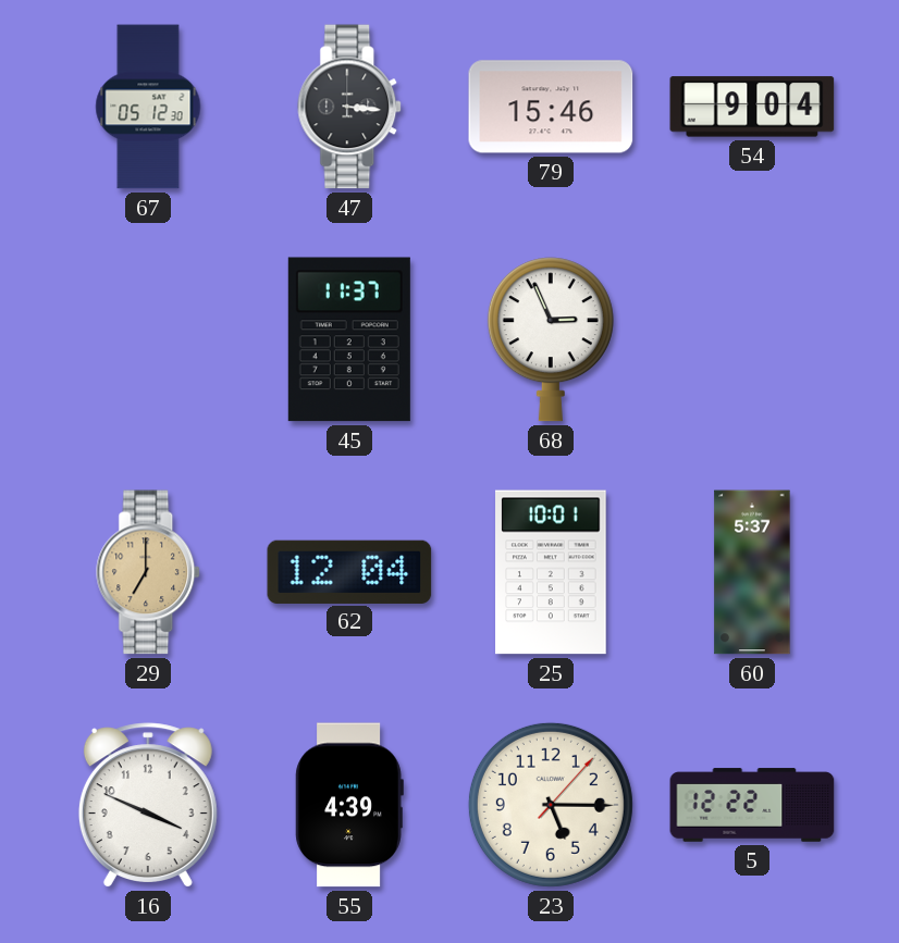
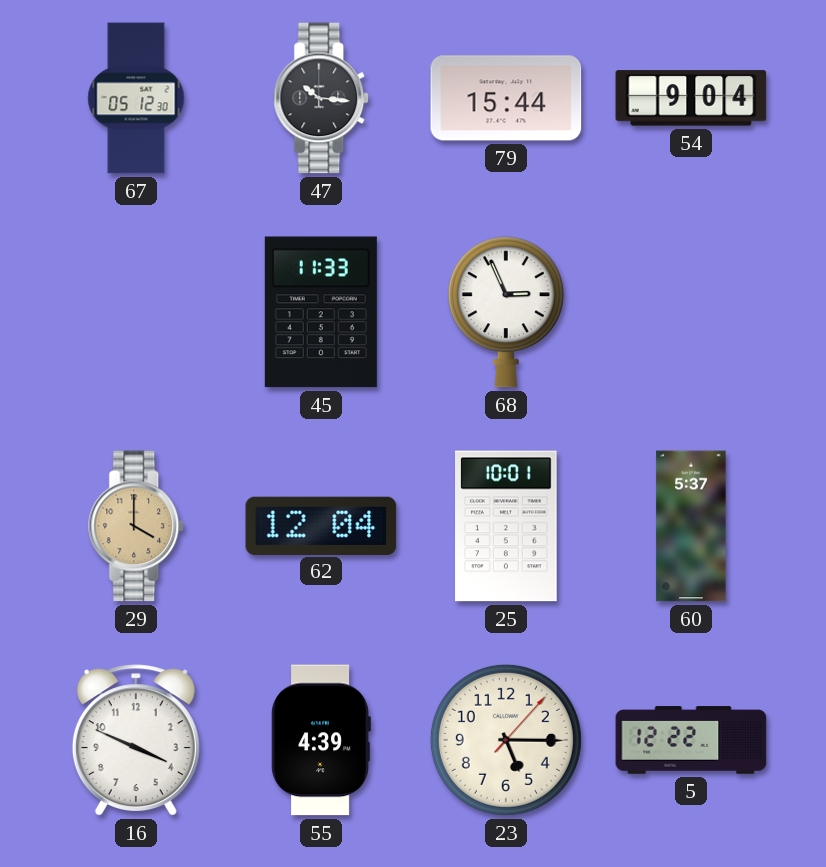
47: 3:16 -> 10:16 (322, 98)
79: 15:46 -> 15:44 (506, 98)
45: 11:37 -> 11:33 (321, 312)
29: 7:00 -> 4:00 (137, 526)
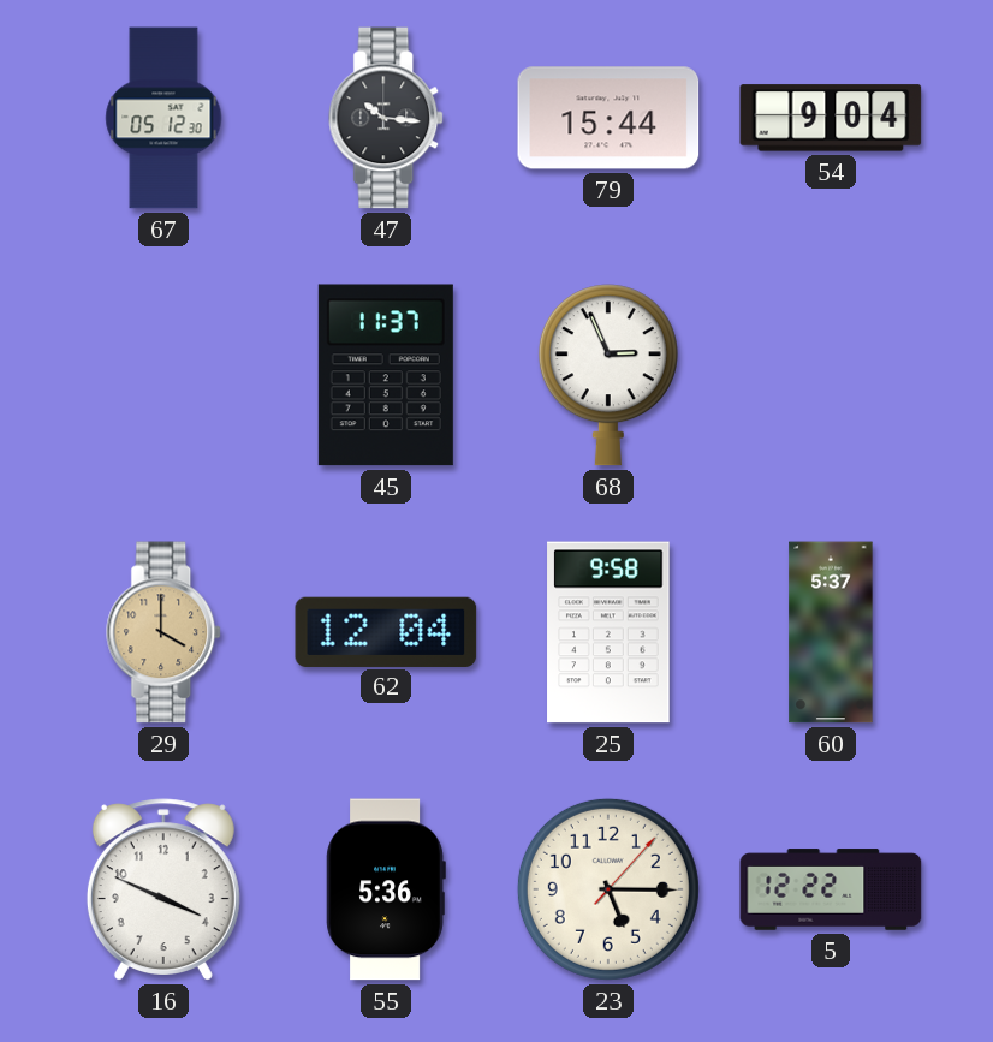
45: 11:33 -> 11:37 (386, 375)
25: 10:01 -> 9:58 (608, 632)
55: 4:39 -> 5:36 (386, 889)
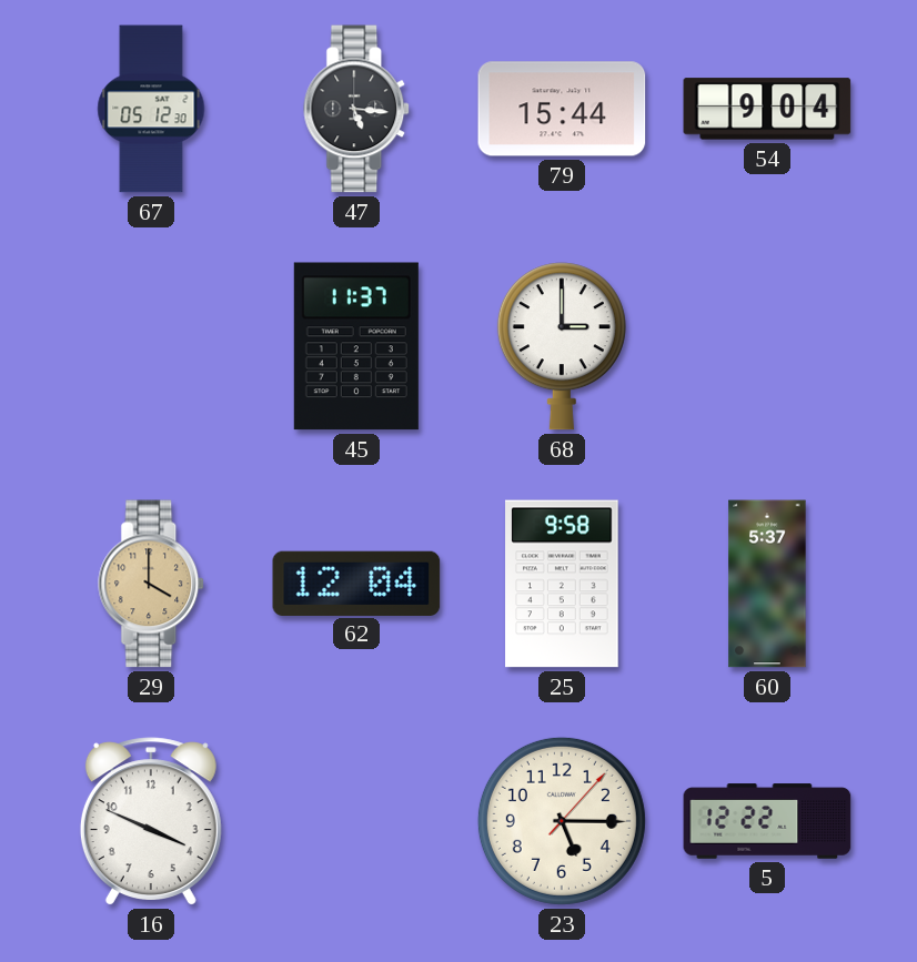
47: 10:16 -> 5:16 (357, 109)
68: 2:56 -> 3:00 (562, 346)
55: 5:36 -> none (386, 889)
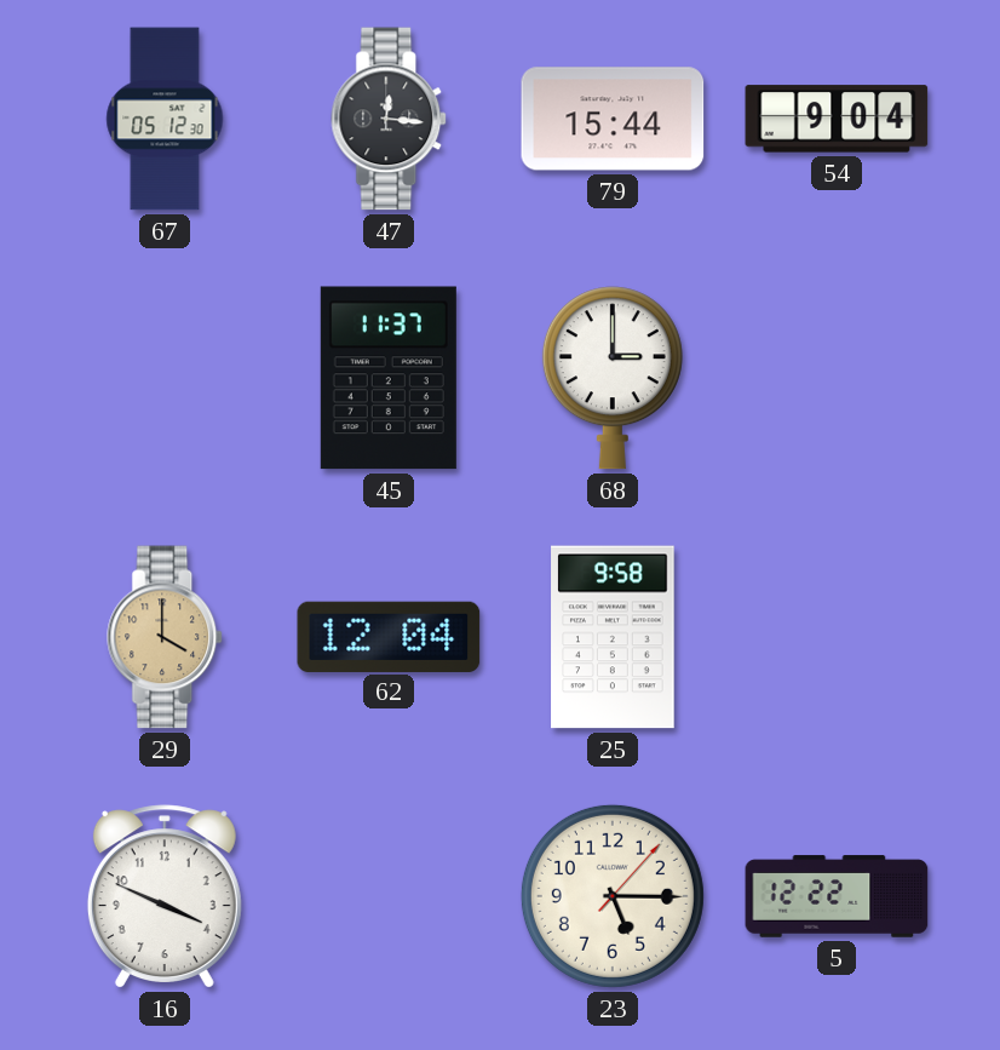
47: 5:16 -> 12:16 (390, 119)
60: 5:37 -> none (767, 584)
